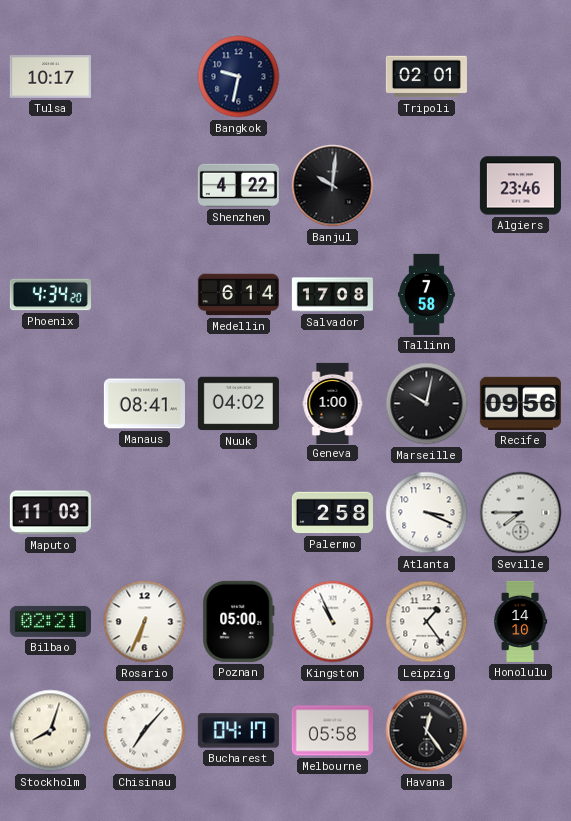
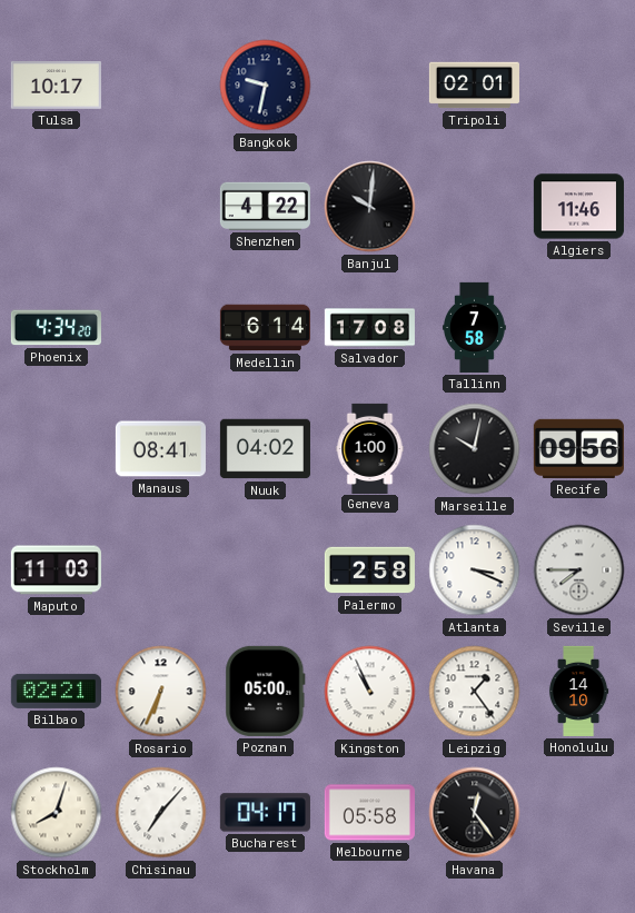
Algiers: 23:46 -> 11:46 (578, 207)
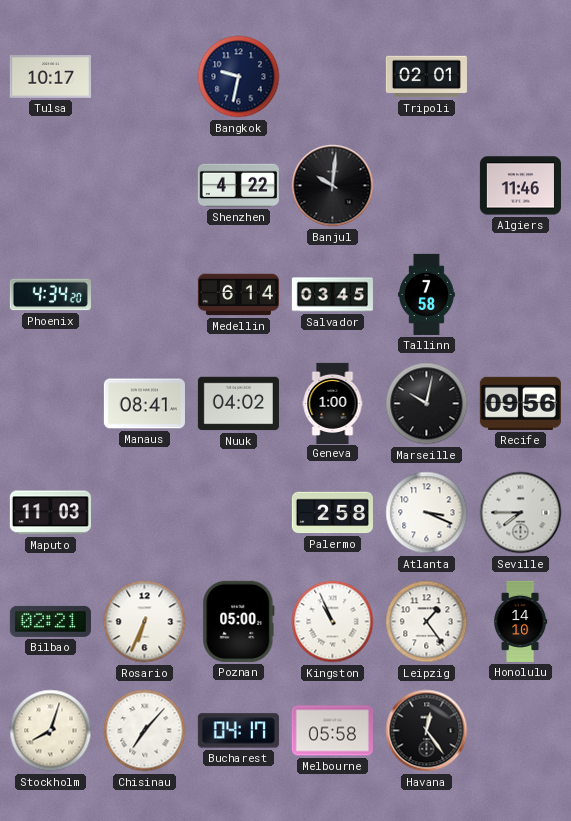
Salvador: 17:08 -> 03:45 (332, 295)
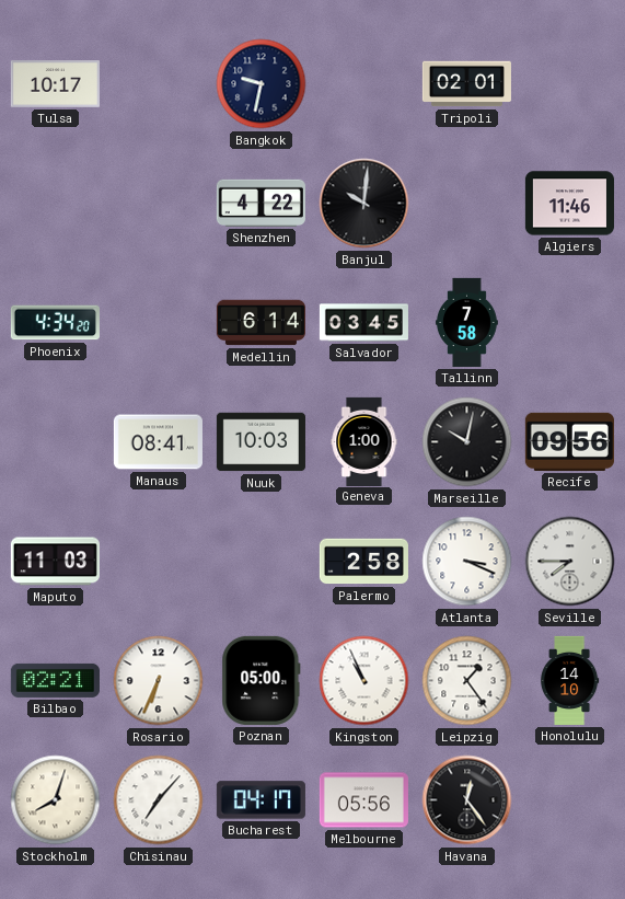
Nuuk: 04:02 -> 10:03 (261, 442)
Melbourne: 05:58 -> 05:56 (363, 800)
